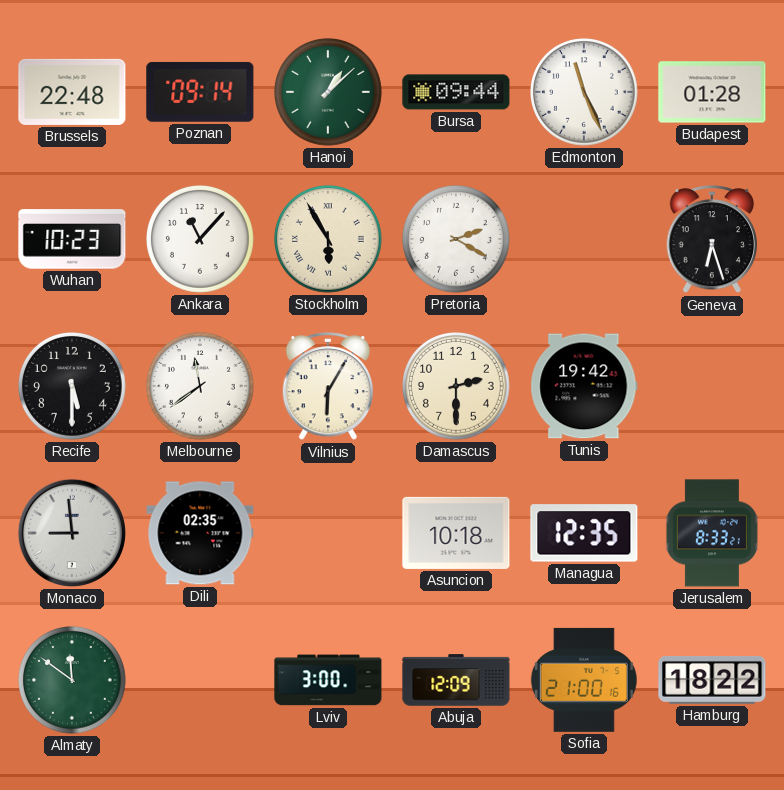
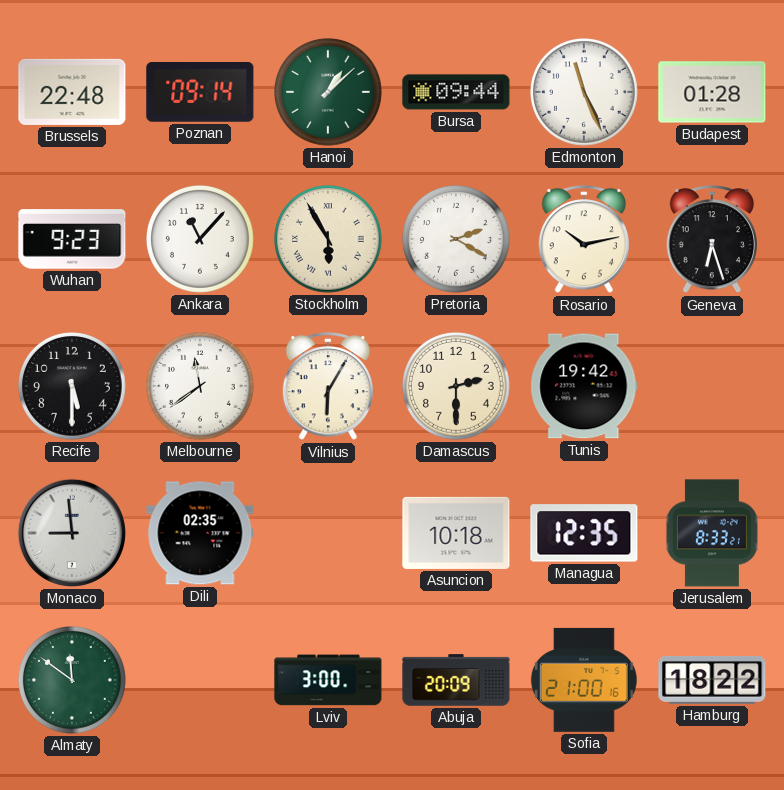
Wuhan: 10:23 -> 9:23 (72, 239)
Rosario: none -> 10:13 (583, 240)
Abuja: 12:09 -> 20:09 (456, 680)
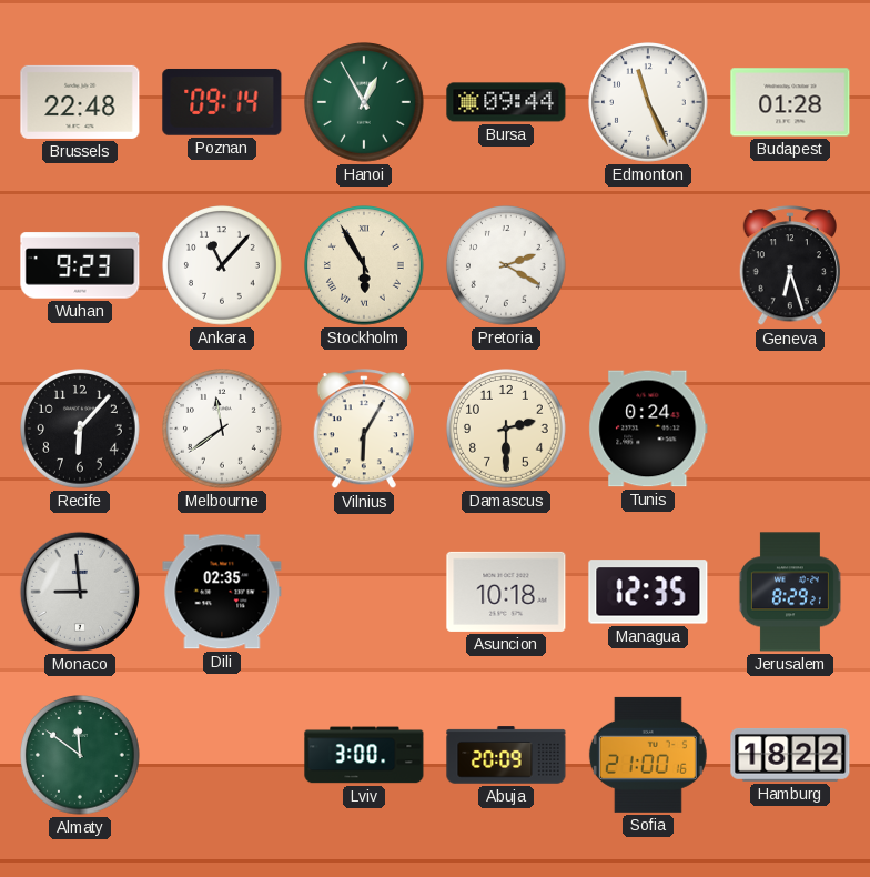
Hanoi: 1:08 -> 12:55 (365, 103)
Rosario: 10:13 -> none (583, 240)
Recife: 5:30 -> 6:07 (81, 430)
Tunis: 19:42 -> 0:24 (648, 429)
Jerusalem: 8:33 -> 8:29 (790, 592)
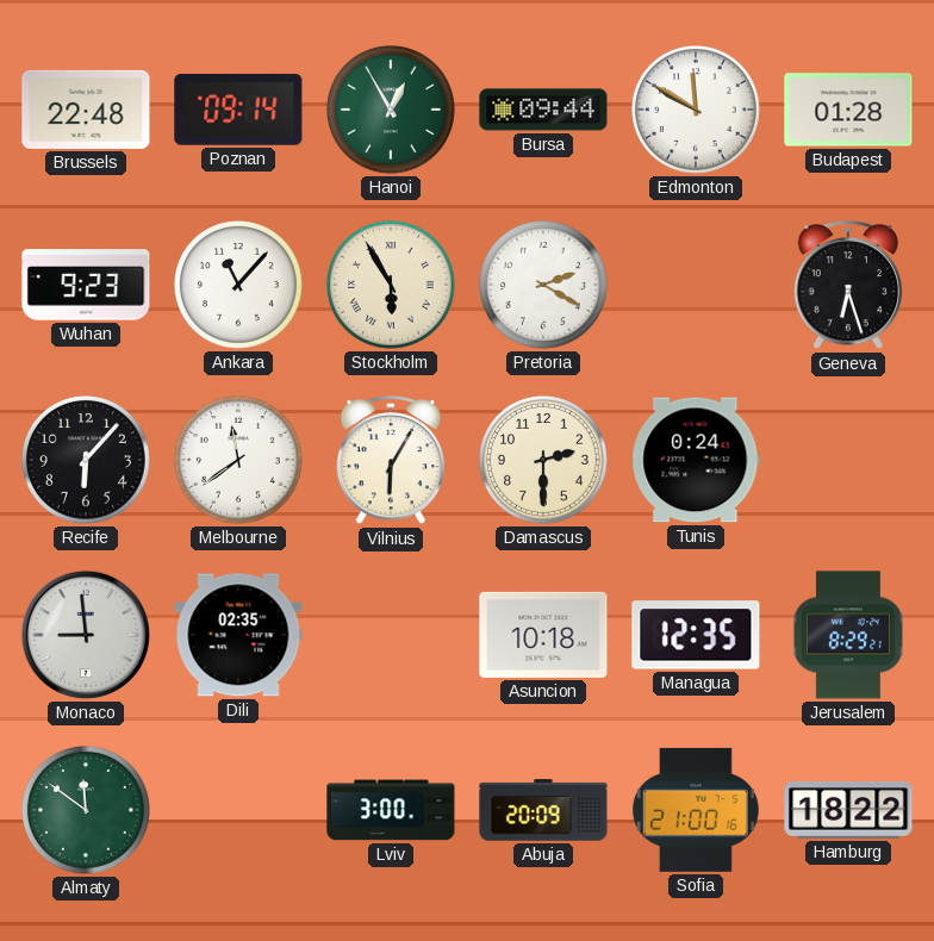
Edmonton: 11:26 -> 11:50 (697, 111)
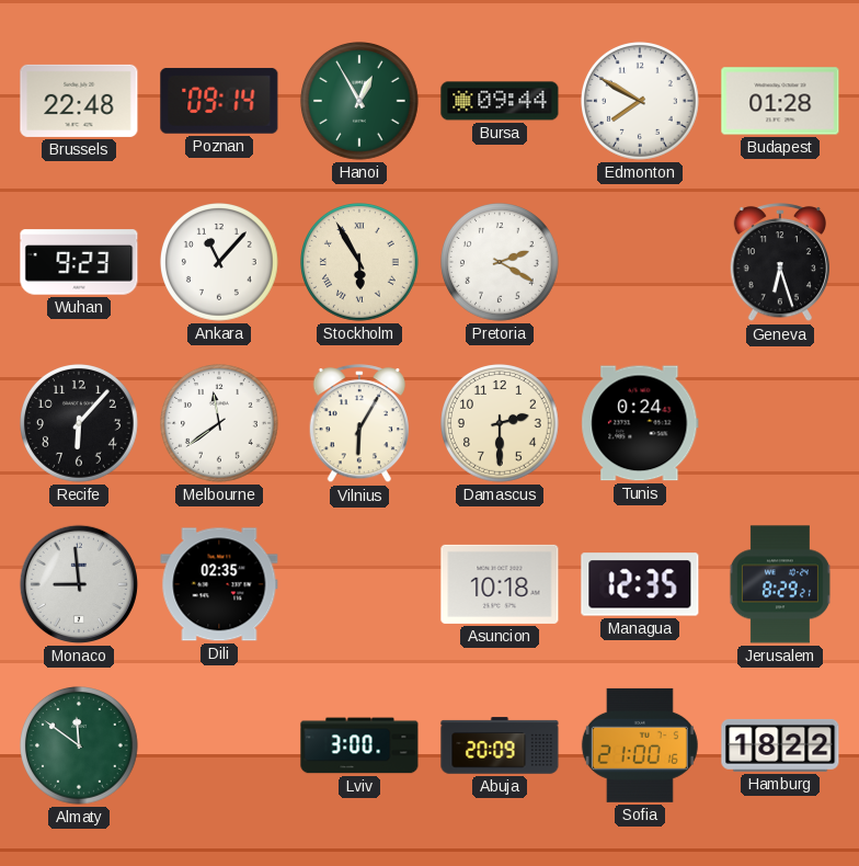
Edmonton: 11:50 -> 7:50 (641, 102)
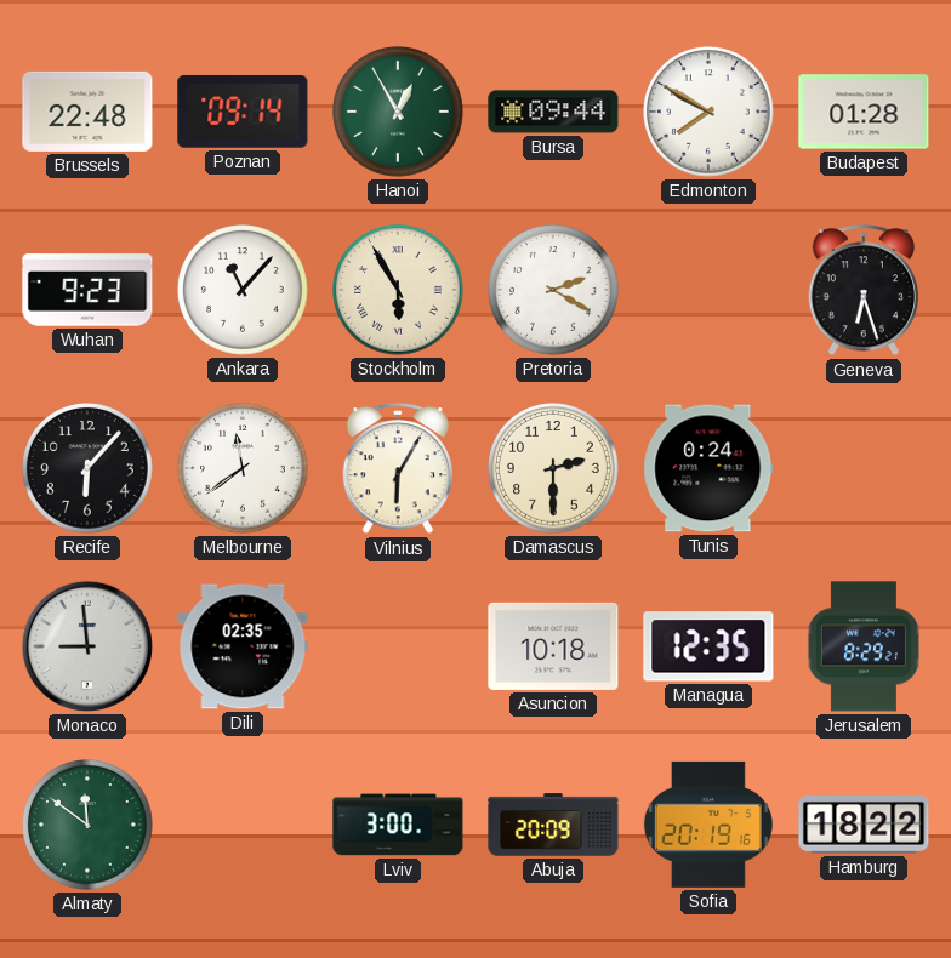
Sofia: 21:00 -> 20:19 (708, 825)
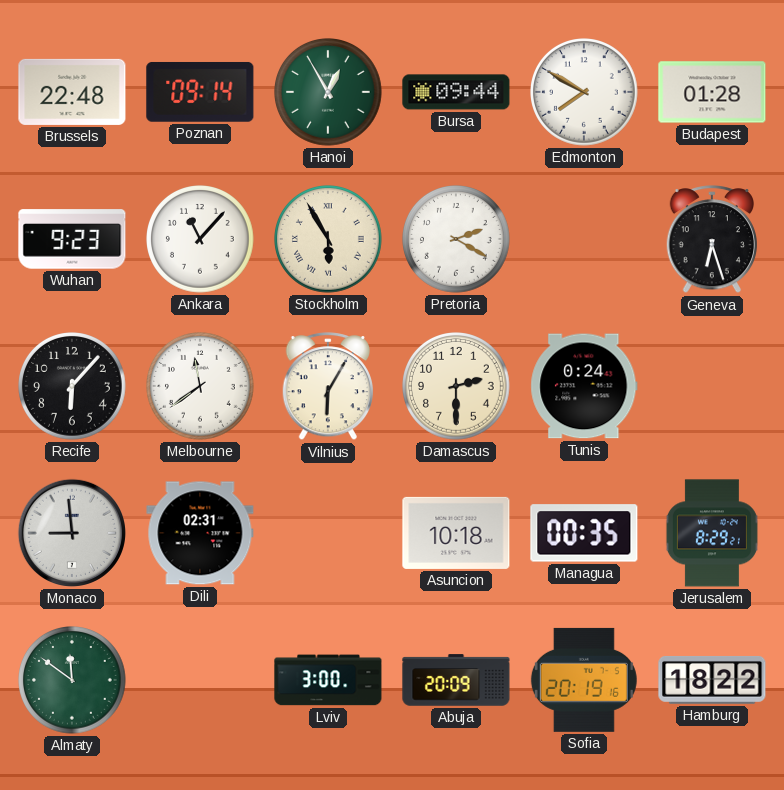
Dili: 02:35 -> 02:31 (200, 533)
Managua: 12:35 -> 00:35 (584, 533)
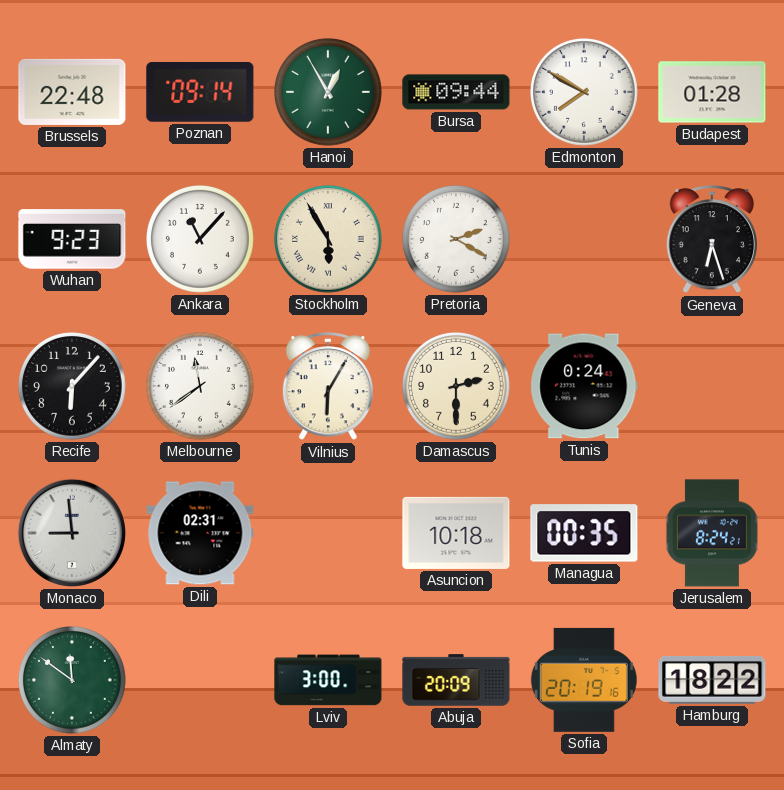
Jerusalem: 8:29 -> 8:24 (712, 533)
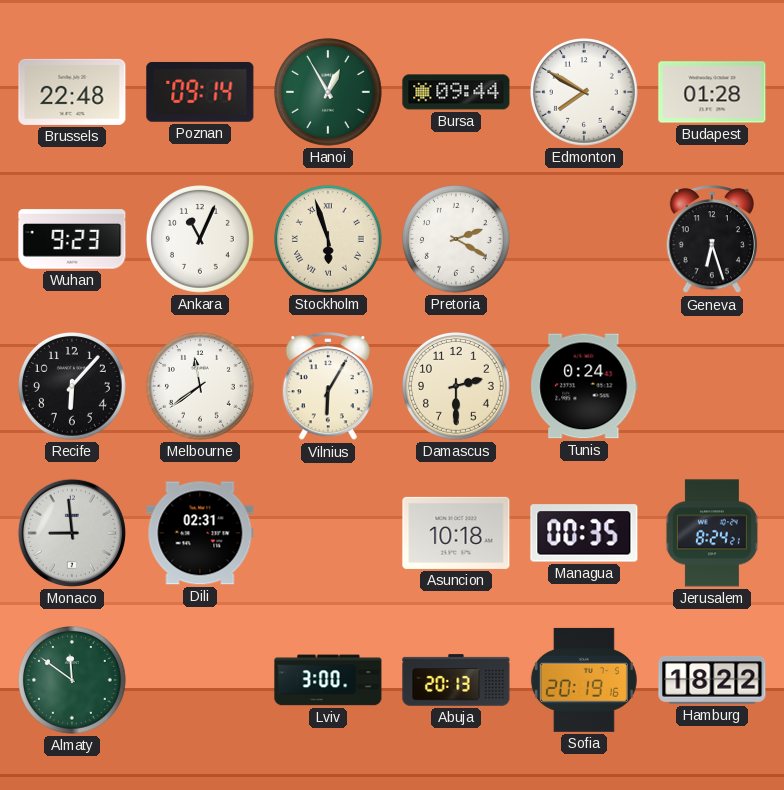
Ankara: 11:07 -> 11:04 (201, 240)
Stockholm: 5:55 -> 5:57 (329, 240)
Abuja: 20:09 -> 20:13 (456, 680)
